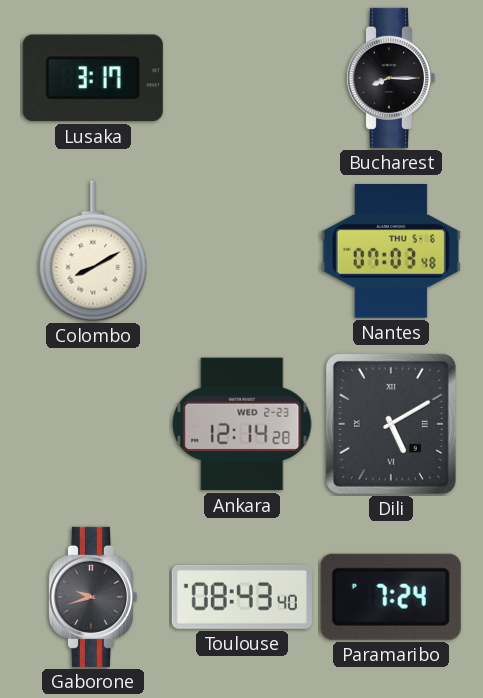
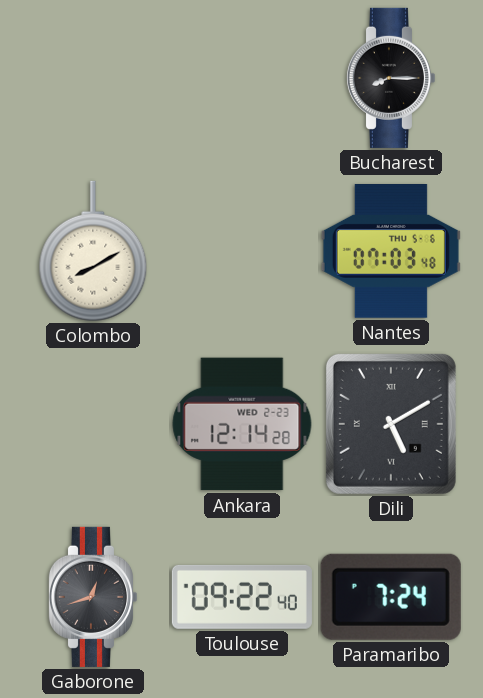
Lusaka: 3:17 -> none (93, 78)
Gaborone: 9:42 -> 12:42 (92, 597)
Toulouse: 08:43 -> 09:22 (242, 597)
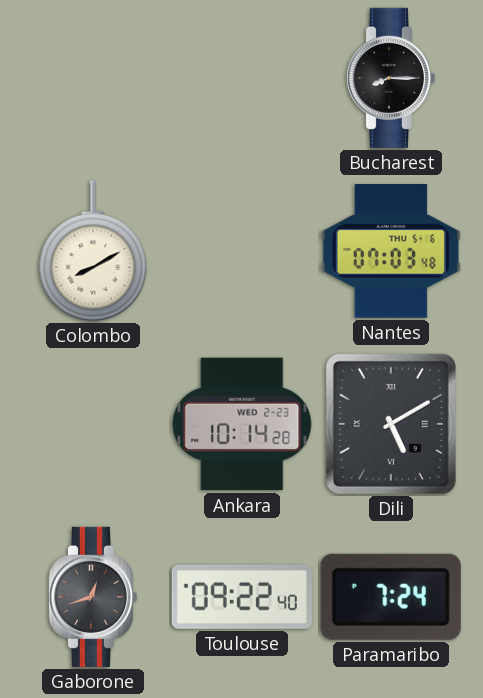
Ankara: 12:14 -> 10:14 (242, 424)
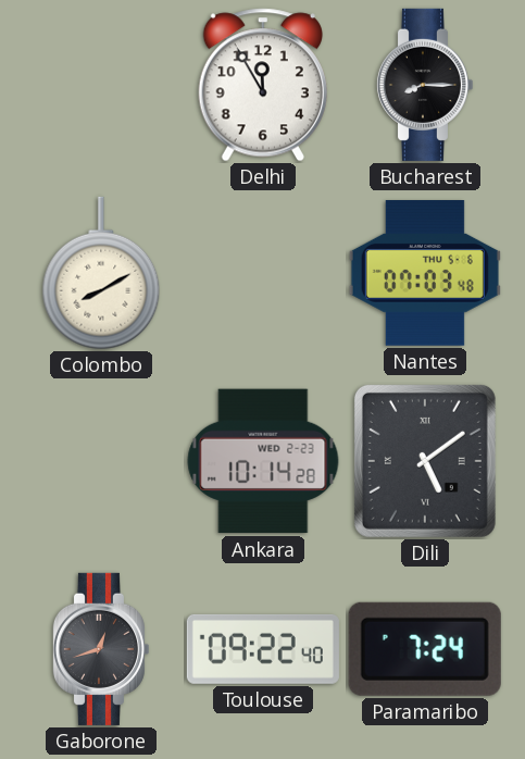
Delhi: none -> 11:55 (263, 85)
Dili: 5:10 -> 5:09 (425, 461)
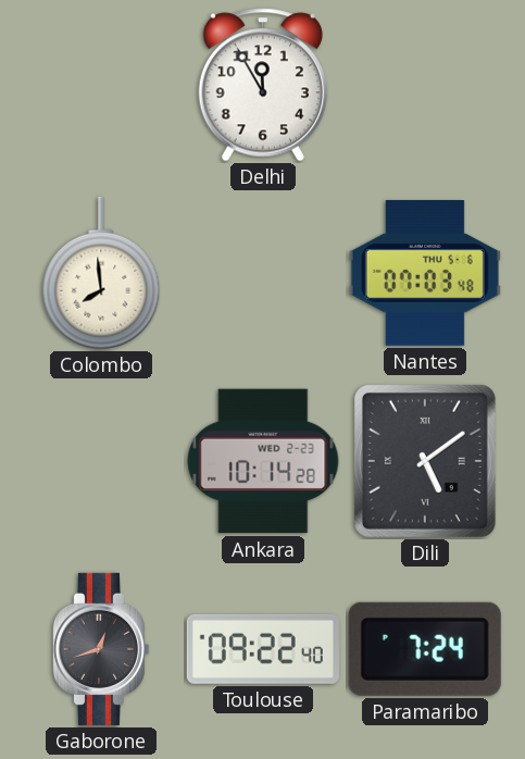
Bucharest: 8:15 -> none (424, 85)
Colombo: 8:10 -> 7:59 (101, 273)
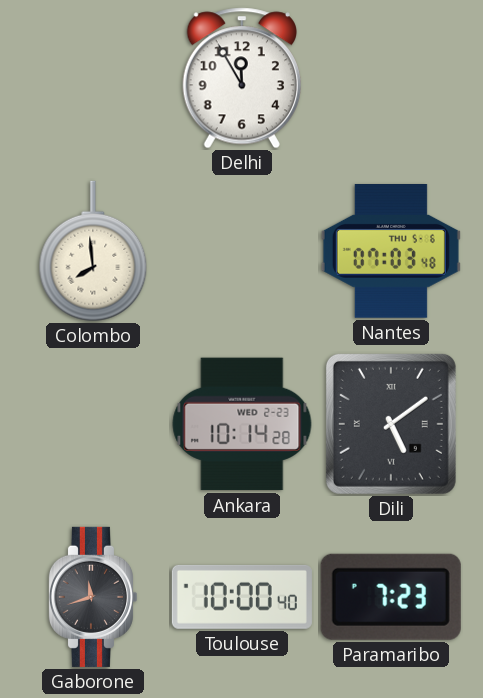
Gaborone: 12:42 -> 11:42 (92, 597)
Toulouse: 09:22 -> 10:00 (242, 597)
Paramaribo: 7:24 -> 7:23 (391, 597)
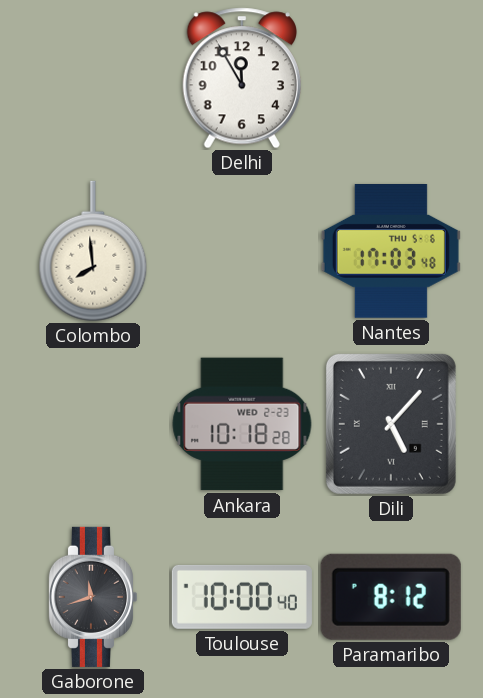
Nantes: 07:03 -> 17:03 (391, 252)
Ankara: 10:14 -> 10:18 (242, 424)
Dili: 5:09 -> 5:07 (391, 424)
Paramaribo: 7:23 -> 8:12 (391, 597)
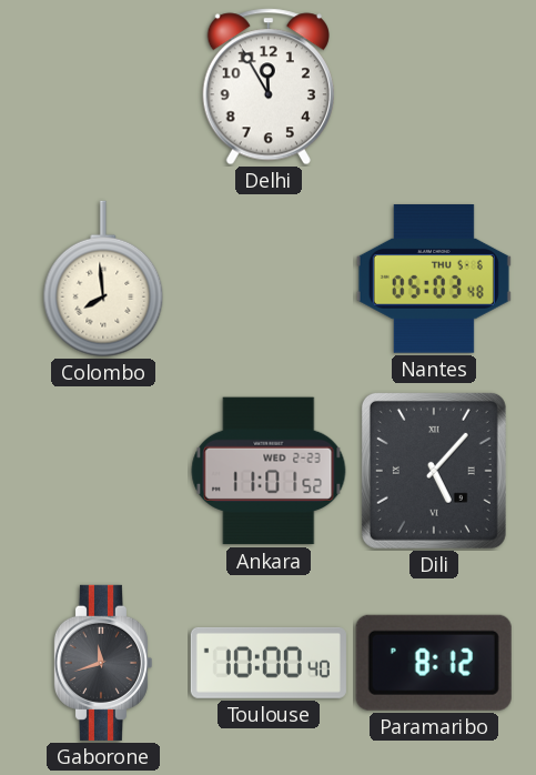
Nantes: 17:03 -> 05:03 (434, 280)
Ankara: 10:18 -> 11:01 (269, 471)
